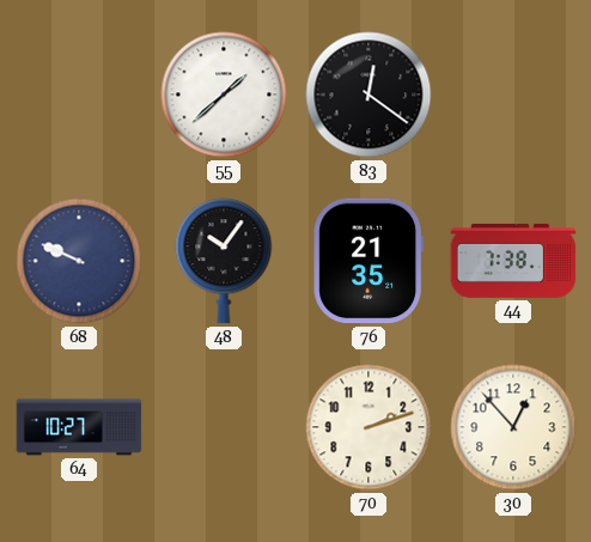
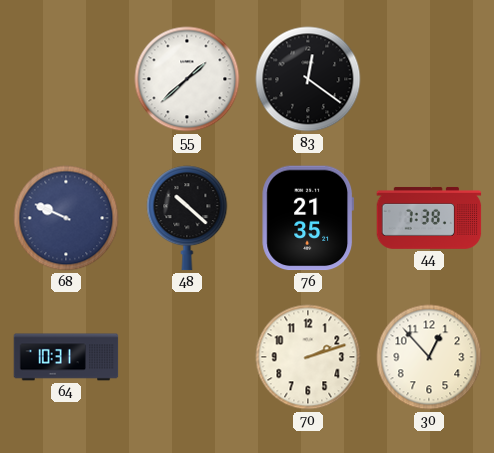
48: 10:06 -> 10:22 (187, 218)
64: 10:27 -> 10:31 (66, 357)
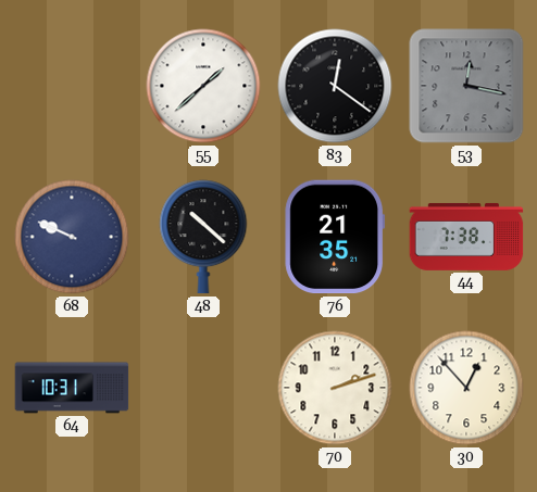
53: none -> 12:17 (466, 86)
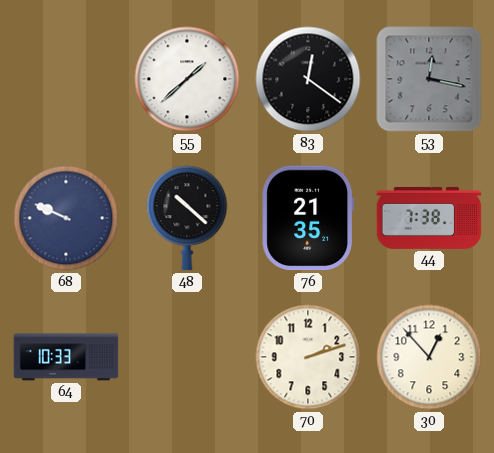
64: 10:31 -> 10:33 (66, 357)
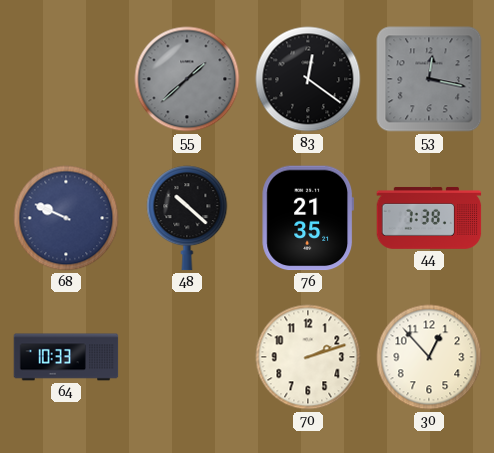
55 dial: white -> grey (187, 79)
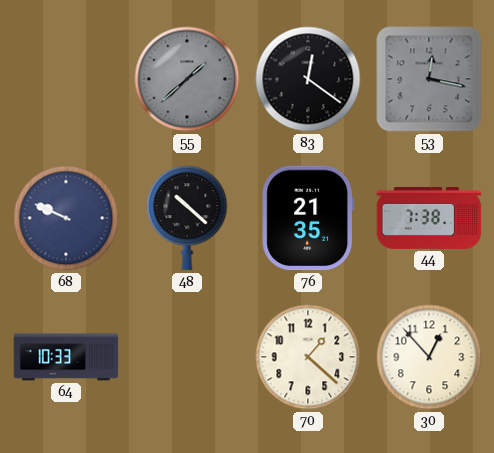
70: 2:12 -> 1:22 (308, 357)
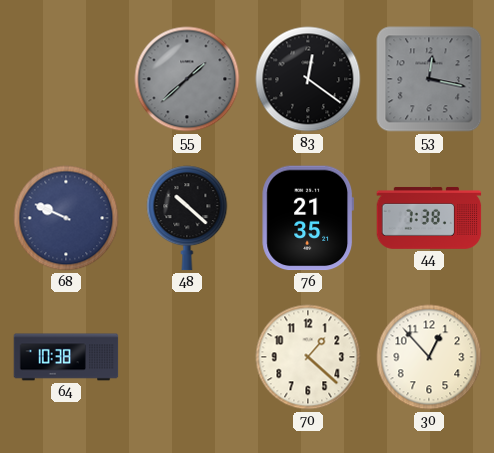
64: 10:33 -> 10:38 (66, 357)
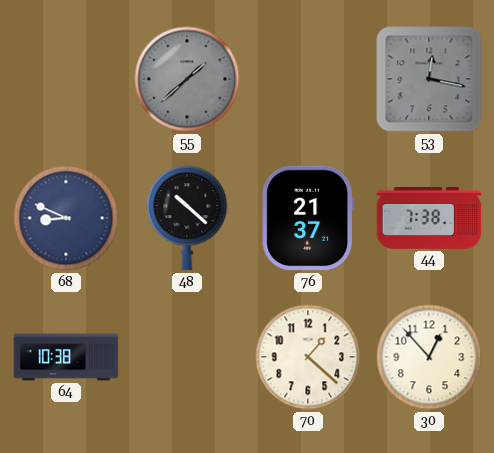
83: 12:21 -> none (308, 79)
68: 9:49 -> 8:49 (66, 218)
76: 21:35 -> 21:37 (308, 218)
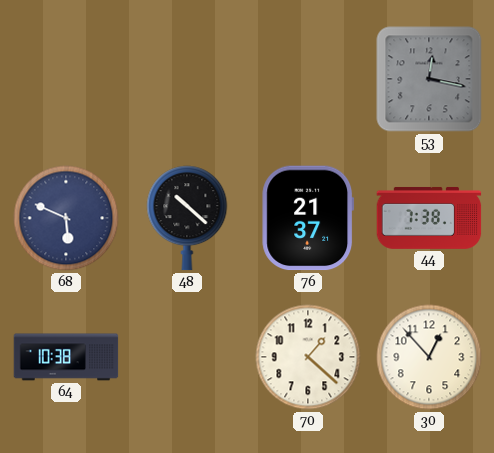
55: 1:38 -> none (187, 79)
68: 8:49 -> 5:49 (66, 218)
